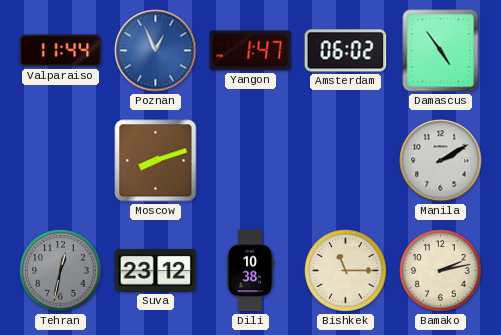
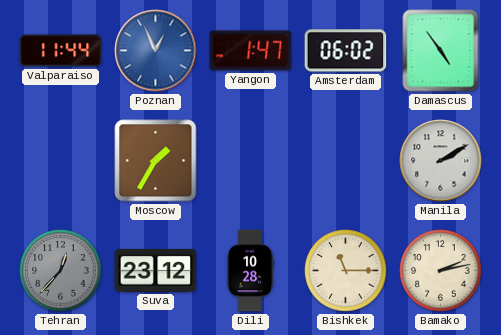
Moscow: 8:12 -> 1:35 (156, 161)
Tehran: 12:32 -> 12:37 (61, 271)
Dili: 10:38 -> 10:28 (251, 271)
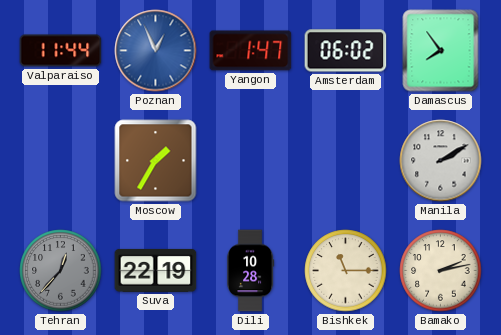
Damascus: 4:54 -> 7:54 (441, 51)
Suva: 23:12 -> 22:19 (156, 270)
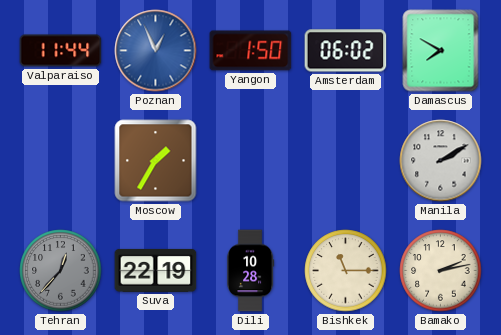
Yangon: 1:47 -> 1:50 (251, 51)
Damascus: 7:54 -> 7:50 (441, 51)
